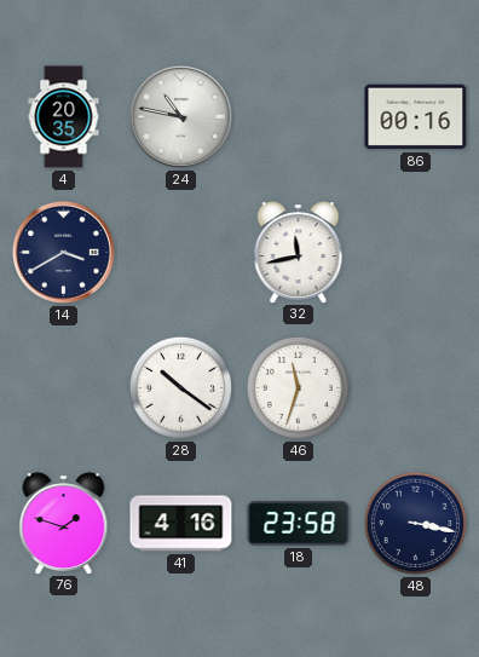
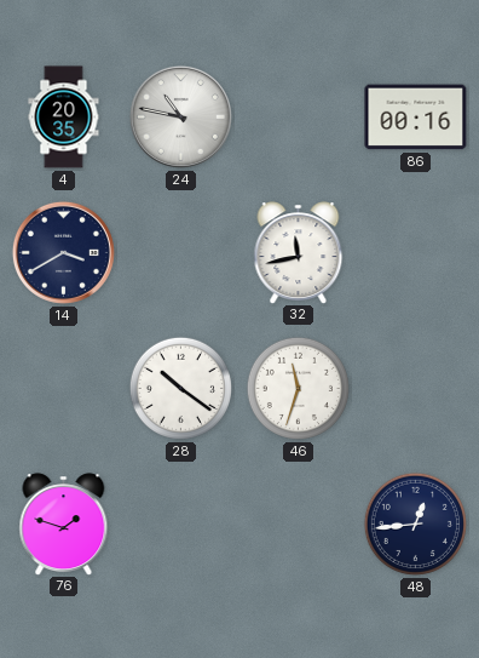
41: 4:16 -> none (181, 524)
18: 23:58 -> none (299, 524)
48: 3:17 -> 12:44 (415, 523)
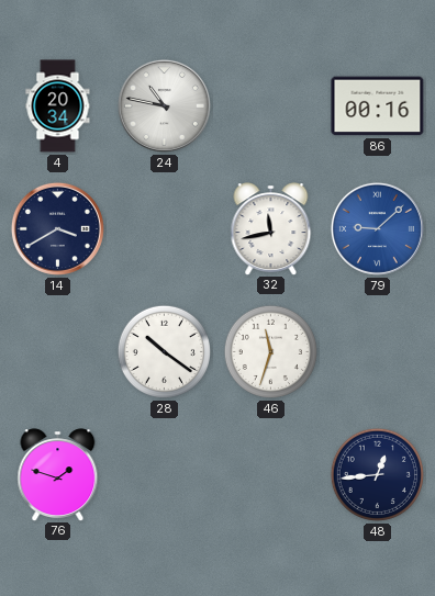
4: 20:35 -> 20:34 (58, 106)
79: none -> 9:08 (377, 228)
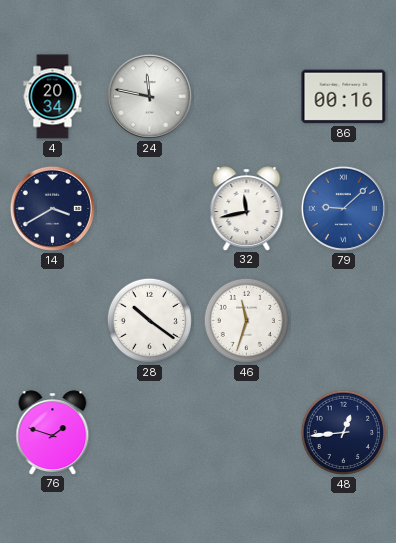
24: 10:47 -> 11:47 (149, 96)
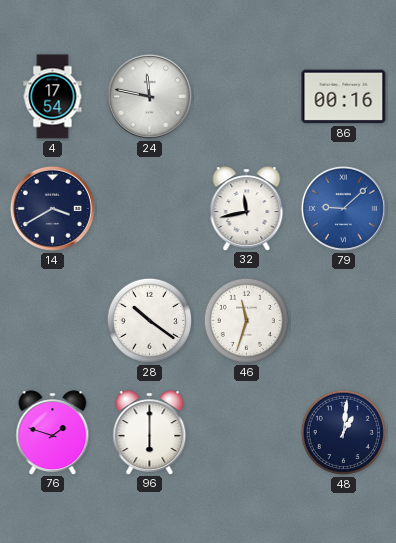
4: 20:34 -> 17:54 (53, 97)
96: none -> 6:00 (150, 432)
48: 12:44 -> 1:01 (343, 432)
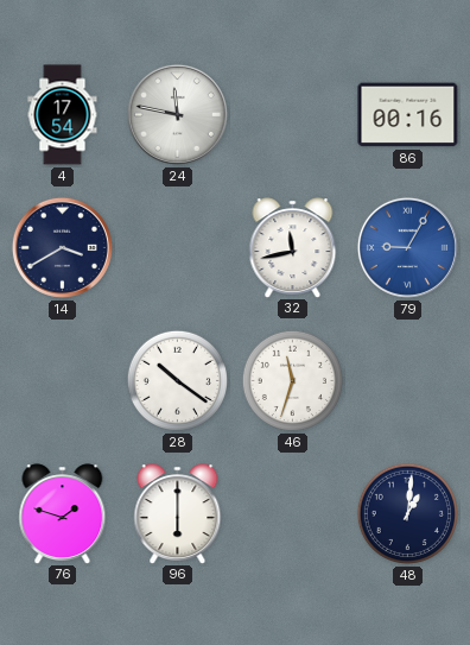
79: 9:08 -> 9:05 (407, 247)
